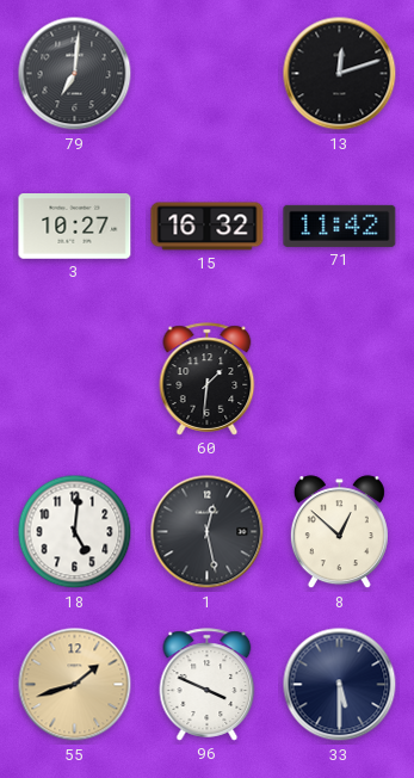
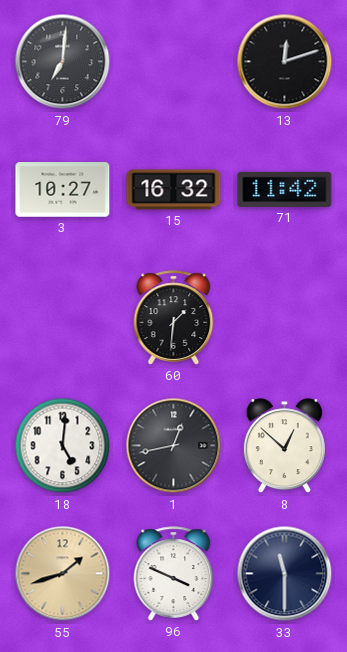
1: 12:28 -> 12:43 (174, 446)
33: 5:30 -> 11:30 (285, 574)
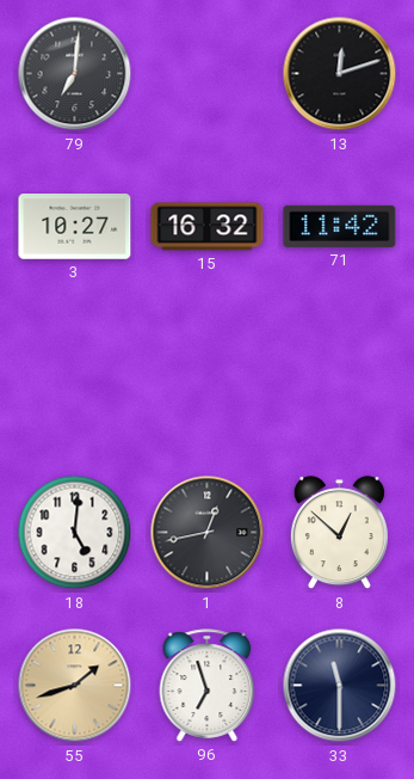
60: 1:31 -> none (174, 318)
96: 3:49 -> 6:57 (208, 686)
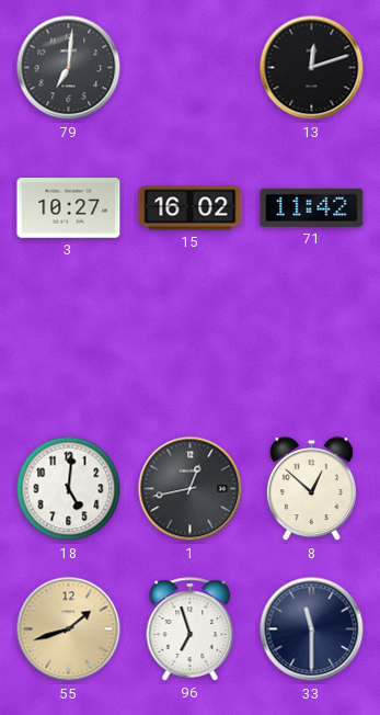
15: 16:32 -> 16:02 (191, 208)
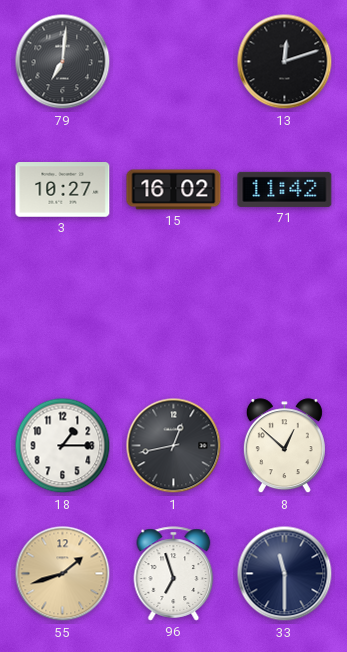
18: 5:01 -> 1:15 (63, 446)
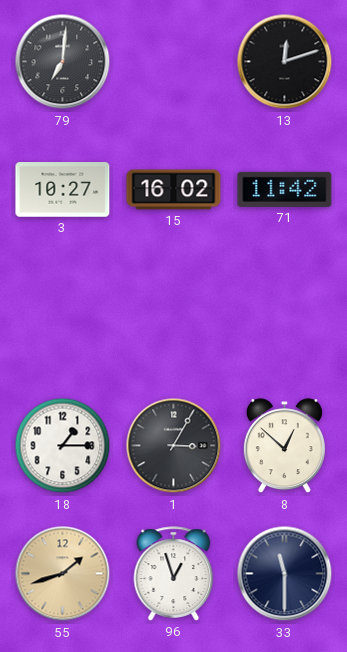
1: 12:43 -> 3:05 (174, 446)
96: 6:57 -> 12:57 (174, 574)
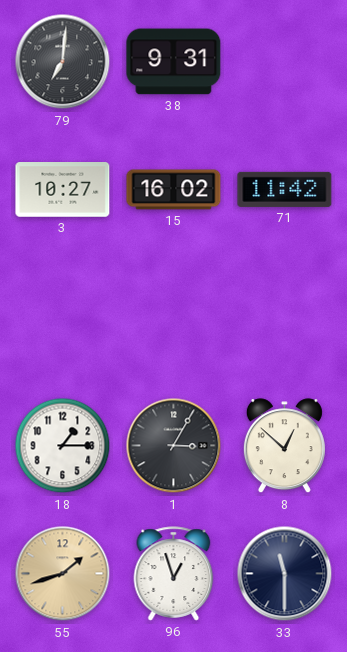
38: none -> 9:31 (174, 62)
13: 12:12 -> none (285, 62)
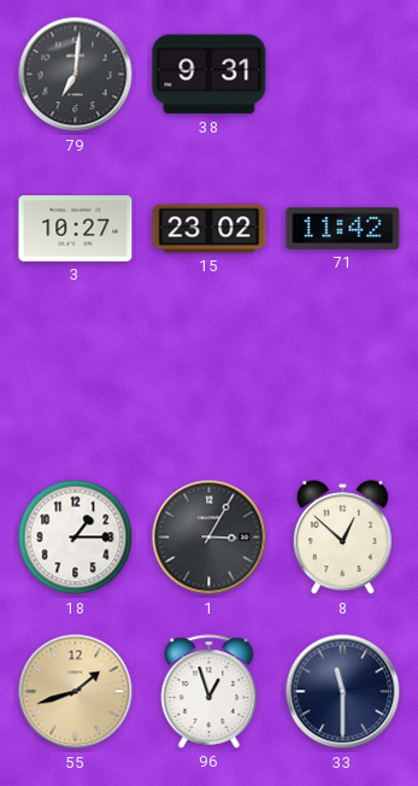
15: 16:02 -> 23:02 (210, 229)
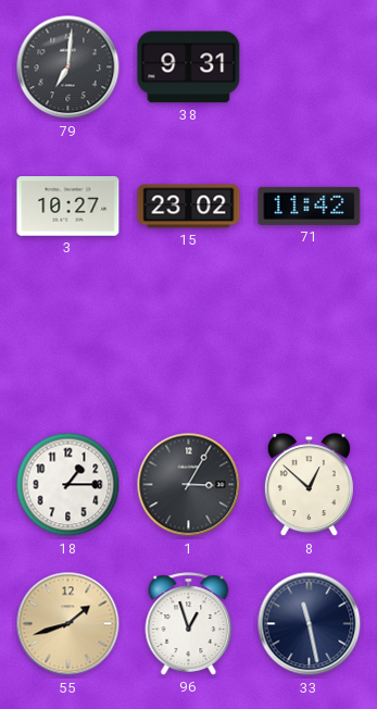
33: 11:30 -> 11:28 (310, 624)
